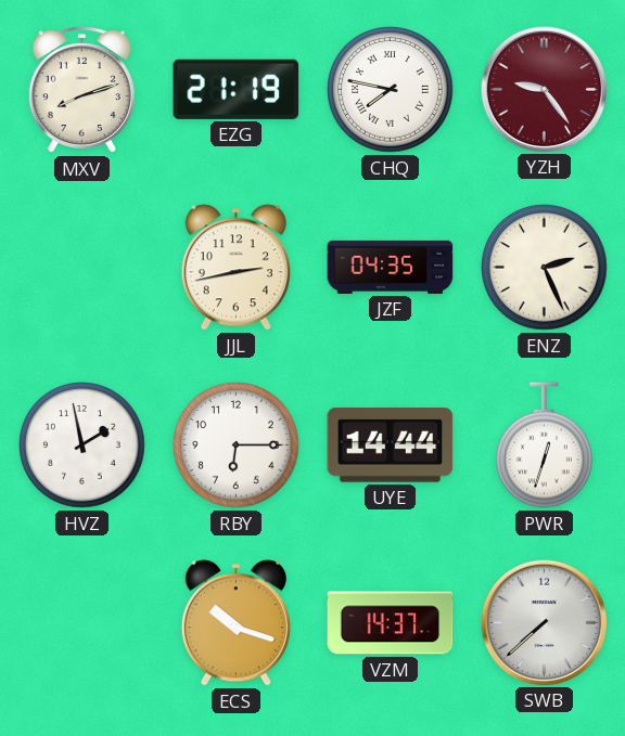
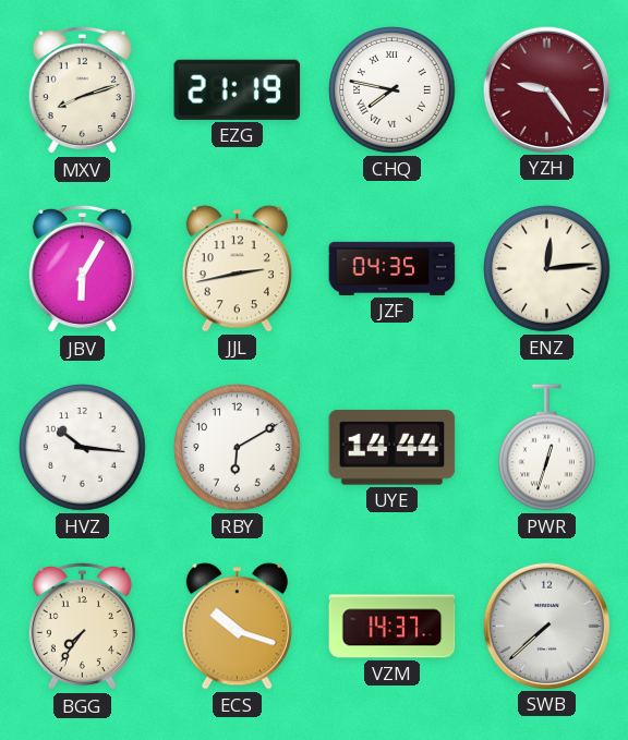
JBV: none -> 6:05 (82, 269)
ENZ: 2:26 -> 12:14 (547, 269)
HVZ: 1:58 -> 10:16 (83, 448)
RBY: 6:15 -> 6:10 (238, 448)
BGG: none -> 7:36 (82, 627)
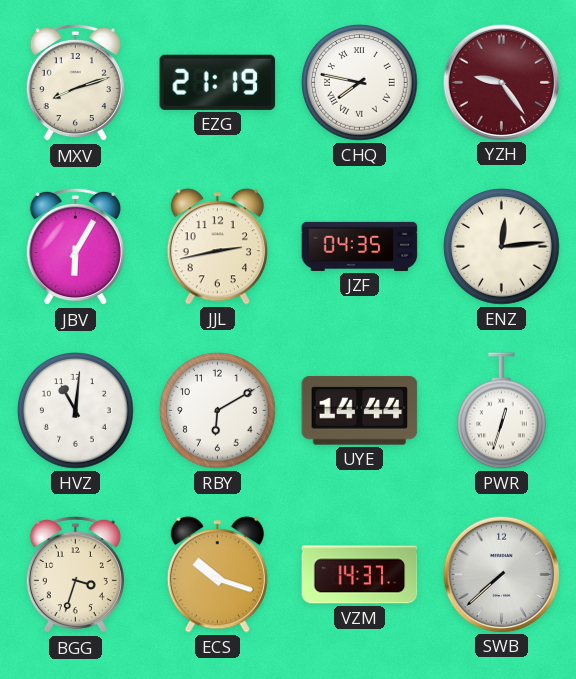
HVZ: 10:16 -> 11:01 (76, 411)
BGG: 7:36 -> 3:33 (75, 575)
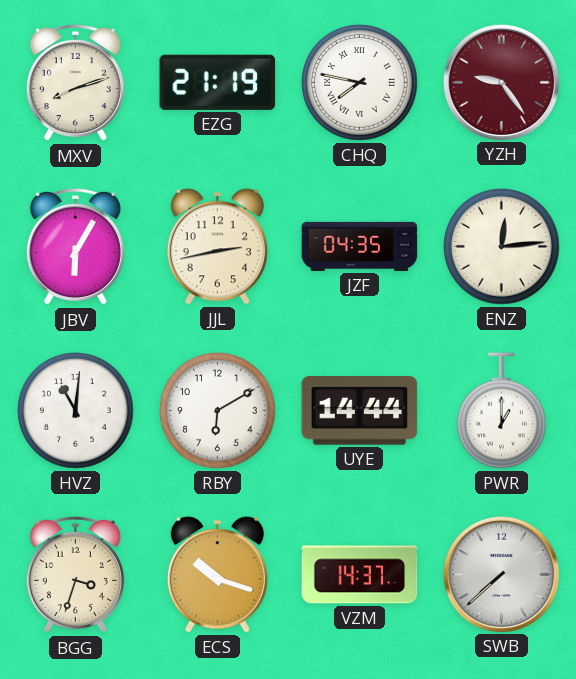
PWR: 12:33 -> 1:00 (502, 411)
